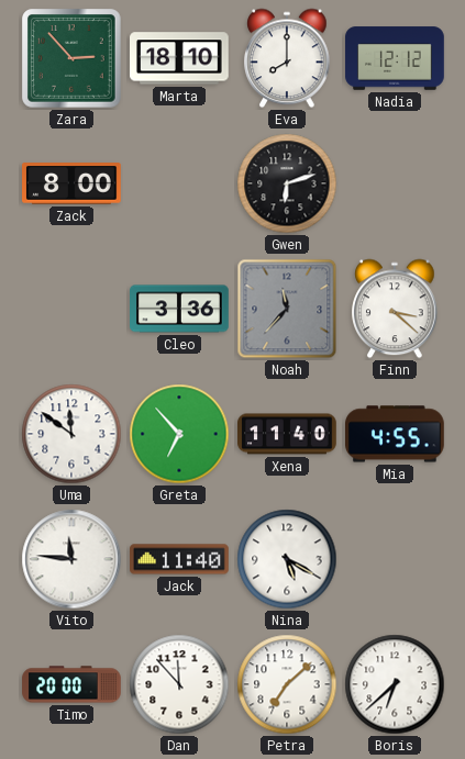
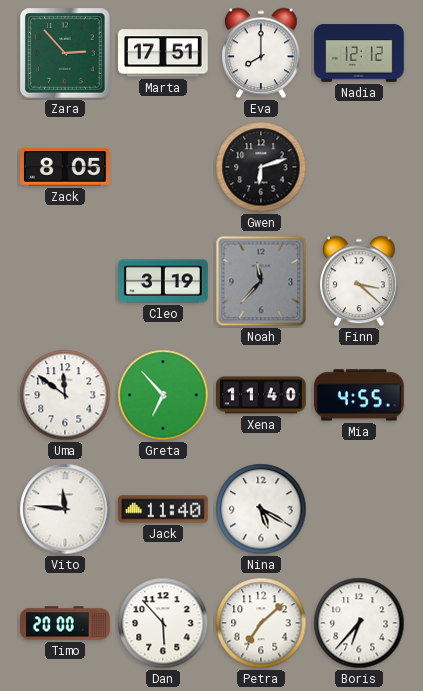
Marta: 18:10 -> 17:51 (164, 53)
Zack: 8:00 -> 8:05 (66, 167)
Cleo: 3:36 -> 3:19 (163, 281)
Dan: 11:53 -> 5:53 (163, 623)
Boris: 6:38 -> 6:37 (359, 623)
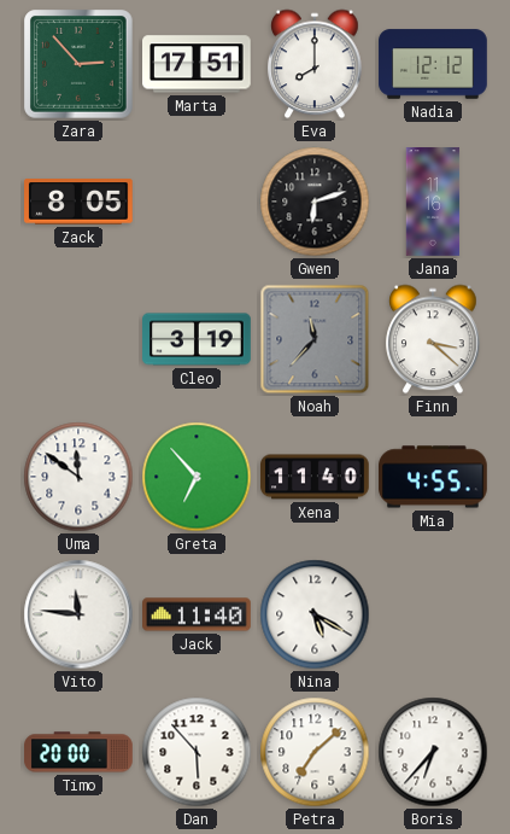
Jana: none -> 11:16 (433, 202)
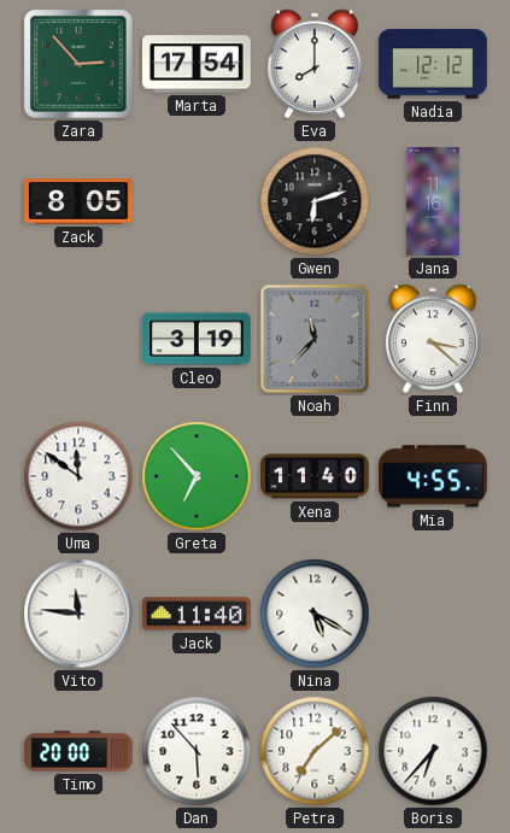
Marta: 17:51 -> 17:54 (198, 64)
